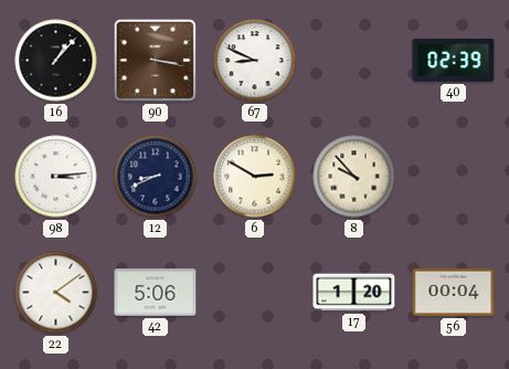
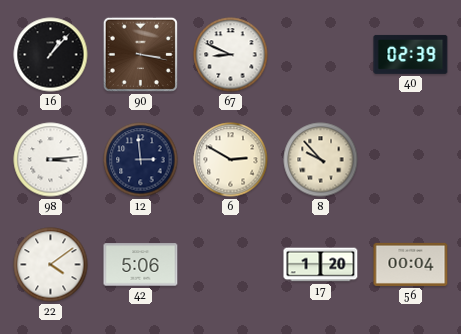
12: 8:41 -> 2:59 (141, 160)
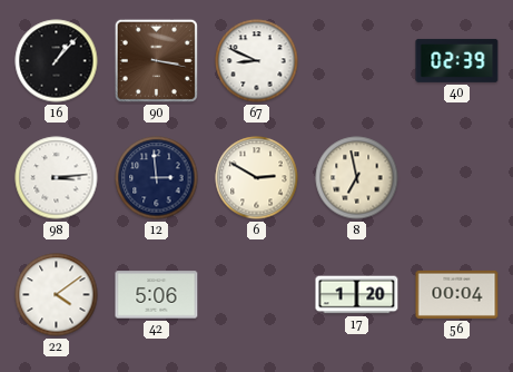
8: 9:53 -> 6:58 (357, 178)
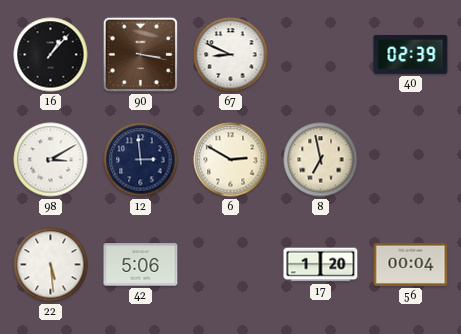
98: 3:14 -> 3:10 (51, 160)
22: 4:09 -> 5:29 (51, 265)
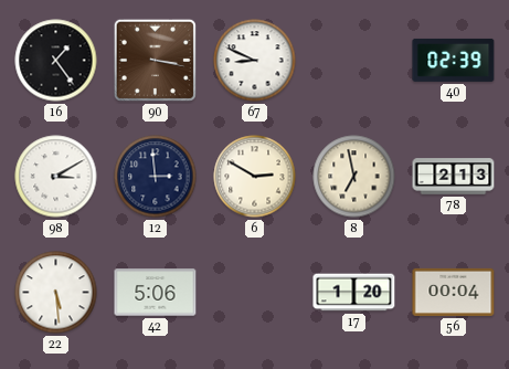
16: 1:07 -> 1:24 (56, 61)
78: none -> 2:13 (454, 177)
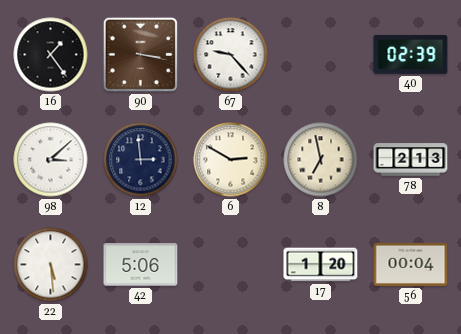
67: 8:49 -> 9:23 (231, 55)
98: 3:10 -> 3:08 (51, 160)
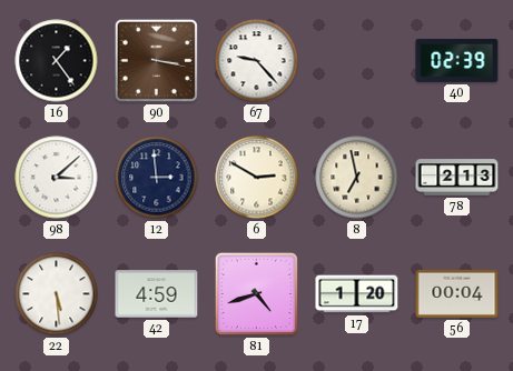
42: 5:06 -> 4:59 (157, 294)
81: none -> 4:42 (256, 293)
